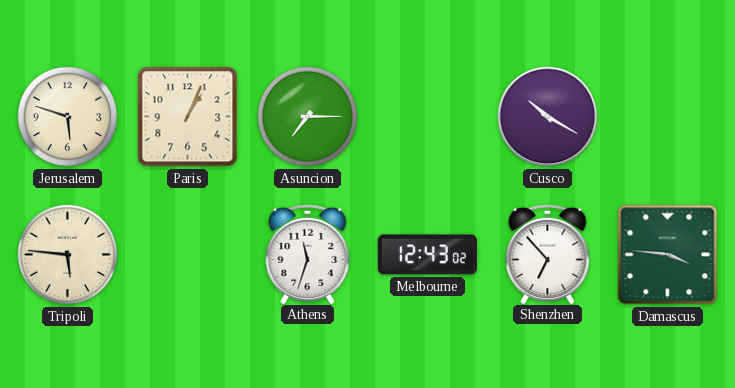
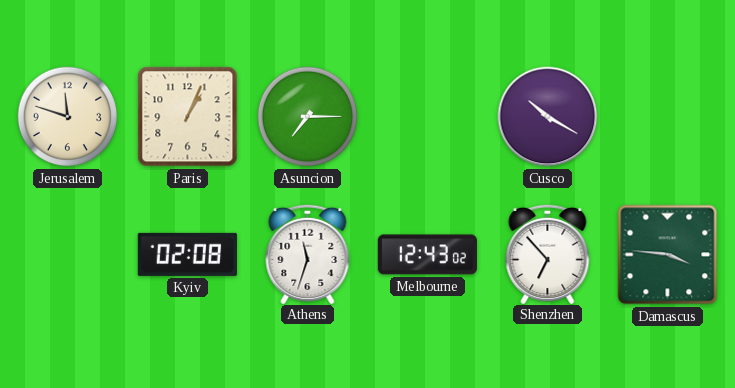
Jerusalem: 5:48 -> 11:48 (68, 117)
Tripoli: 5:46 -> none (68, 255)
Kyiv: none -> 02:08 (187, 254)
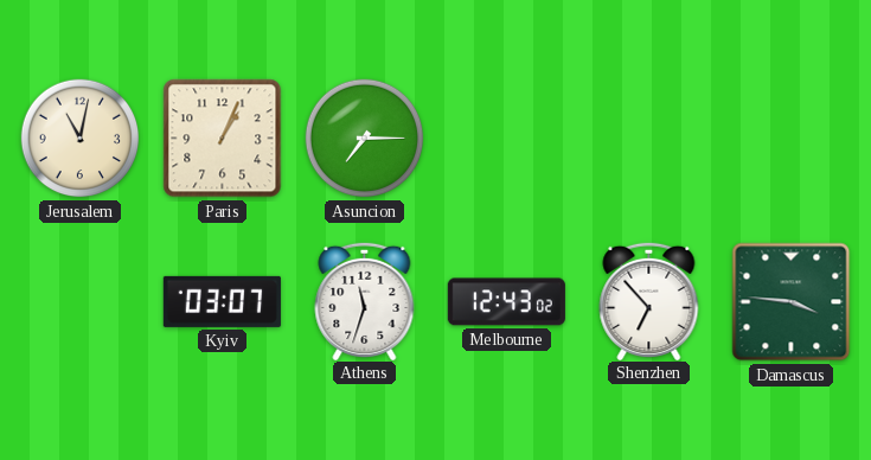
Jerusalem: 11:48 -> 11:02 (81, 139)
Cusco: 10:20 -> none (548, 117)
Kyiv: 02:08 -> 03:07 (222, 301)
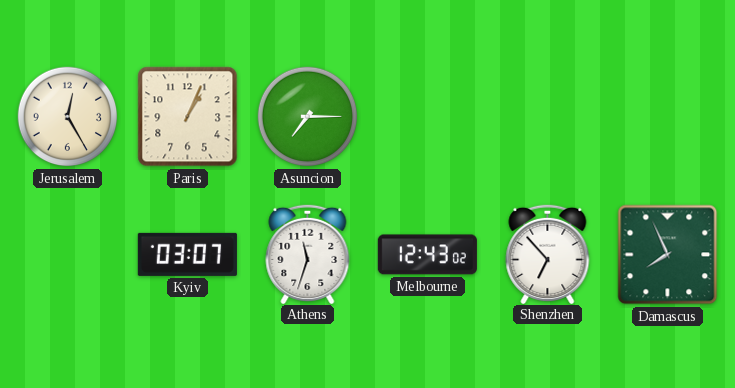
Jerusalem: 11:02 -> 12:25 (68, 117)
Damascus: 3:46 -> 7:56 (668, 255)
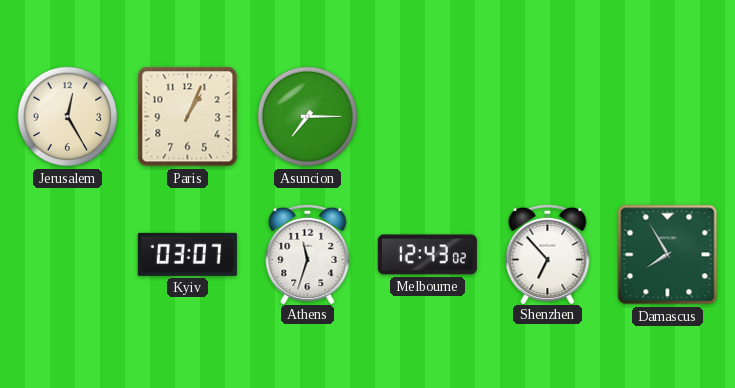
Damascus: 7:56 -> 7:55 (668, 255)
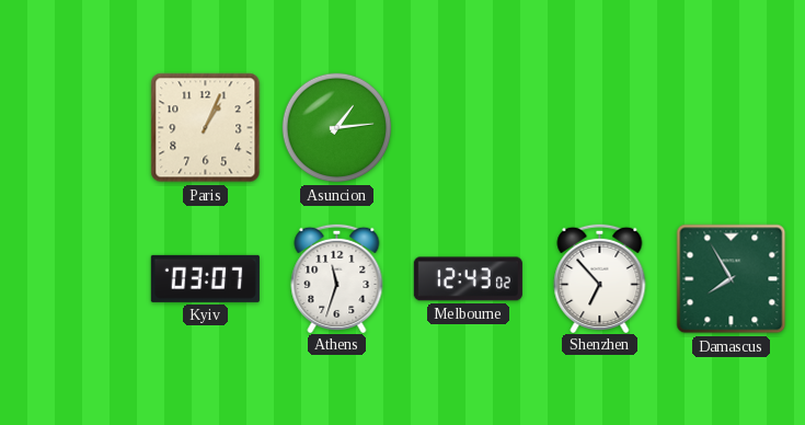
Jerusalem: 12:25 -> none (68, 117)
Asuncion: 7:15 -> 1:14 (337, 128)
